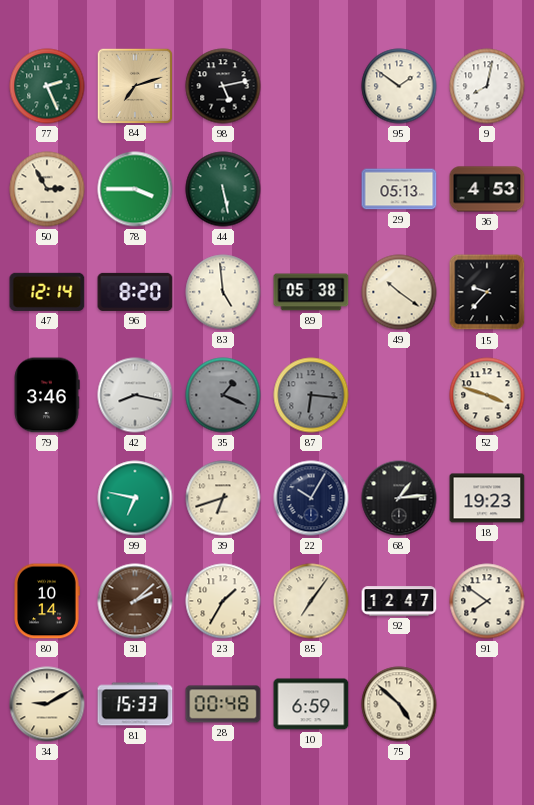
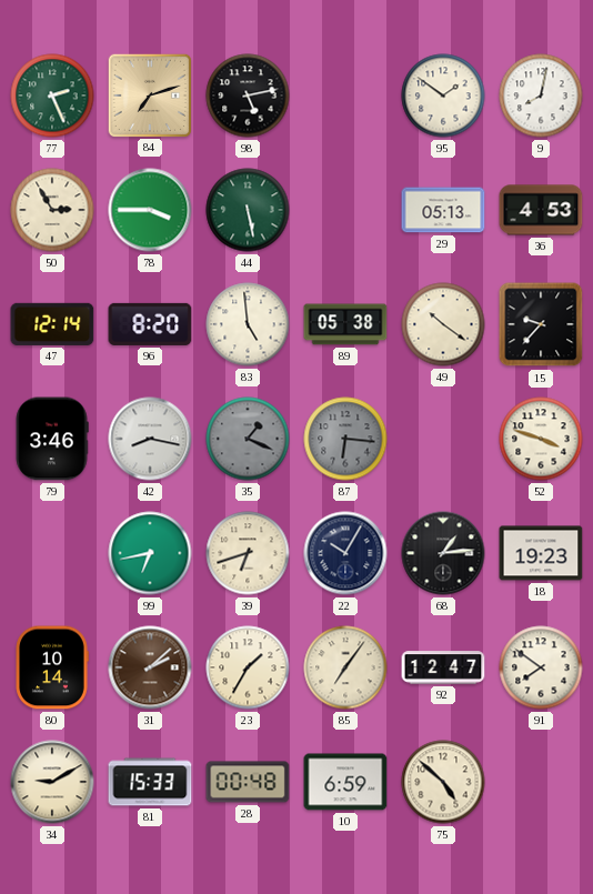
99: 6:47 -> 6:43 (150, 553)
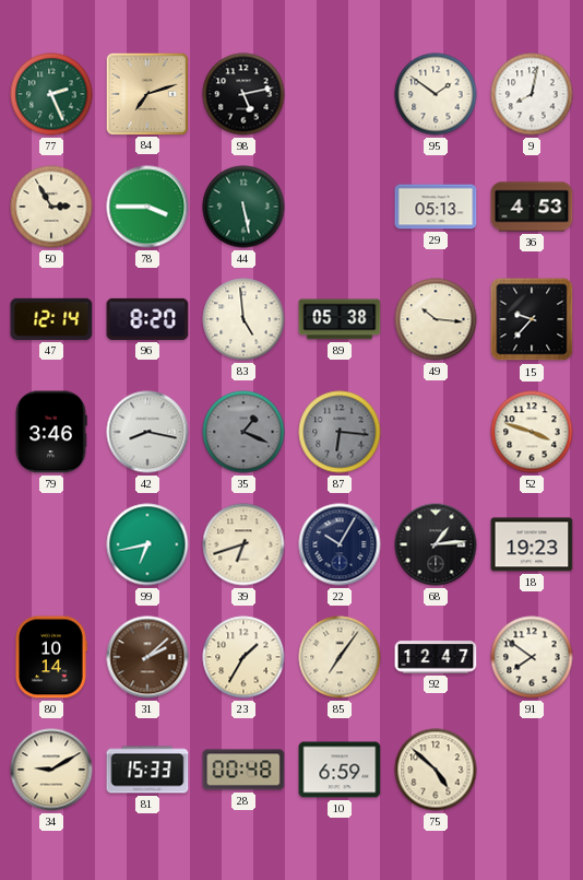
49: 10:21 -> 10:16 (436, 319)
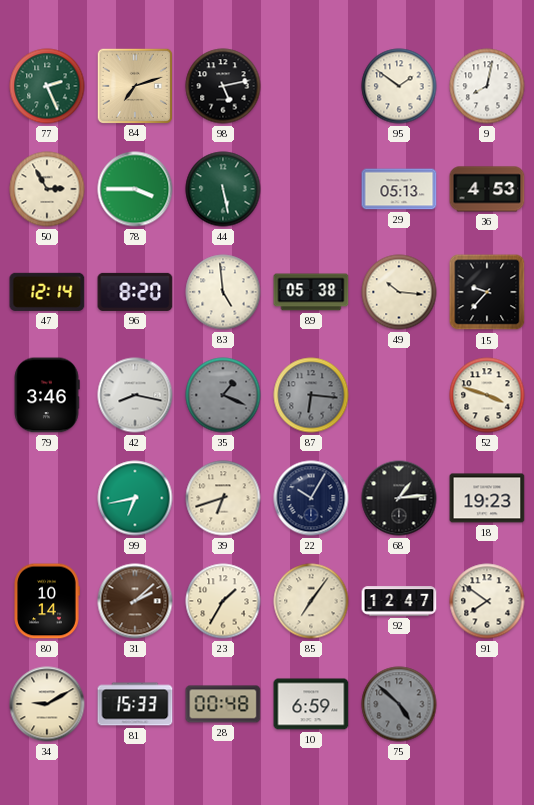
75 dial: cream -> grey (399, 704)
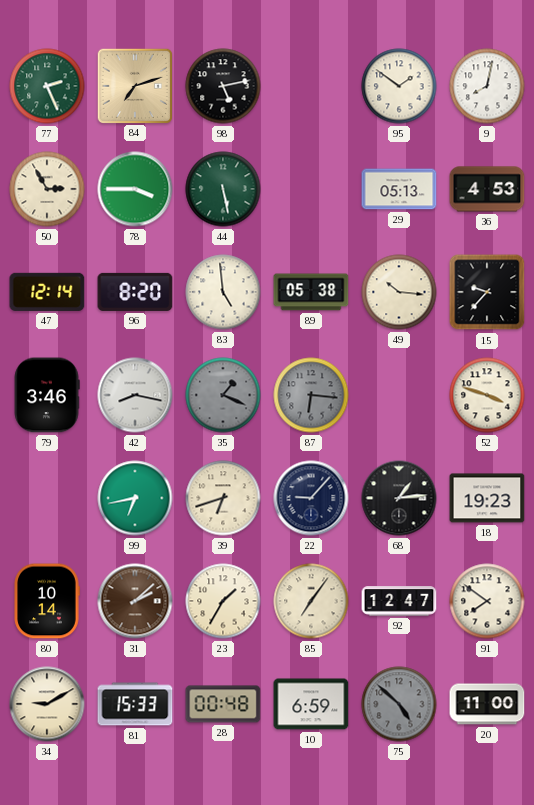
22: 10:05 -> 9:07 (311, 498)
20: none -> 11:00 (487, 704)
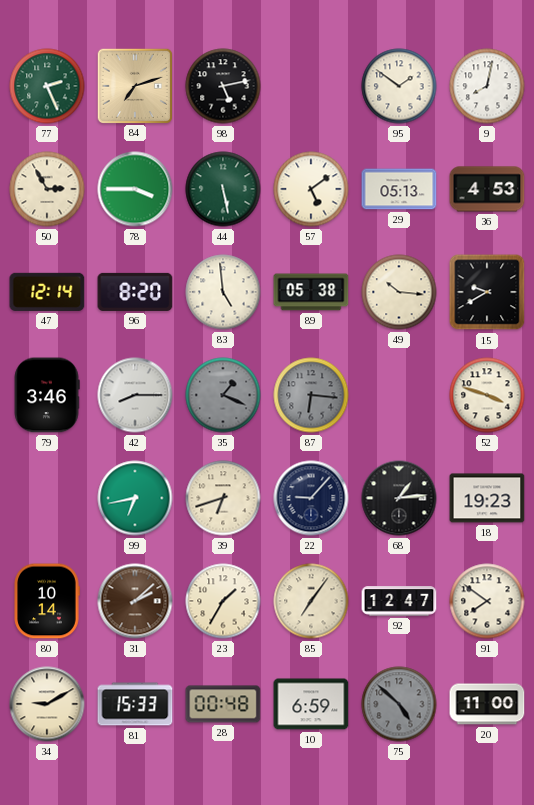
57: none -> 5:09 (311, 189)
15: 9:37 -> 9:40 (487, 292)
42: 8:17 -> 8:15 (135, 395)
